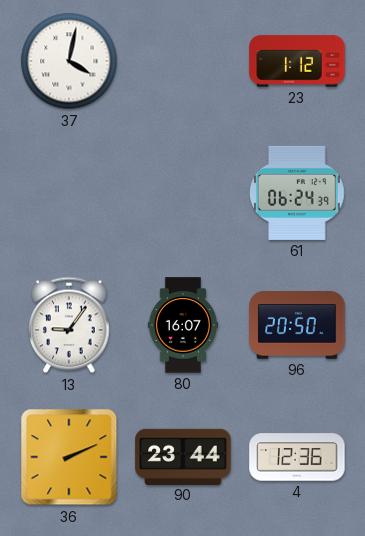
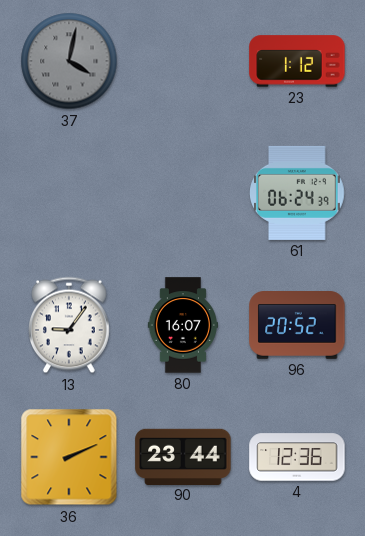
37 dial: white -> grey (69, 61)
96: 20:50 -> 20:52 (297, 326)
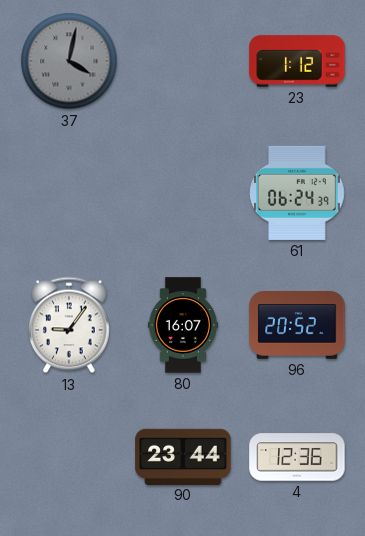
36: 2:11 -> none (69, 457)
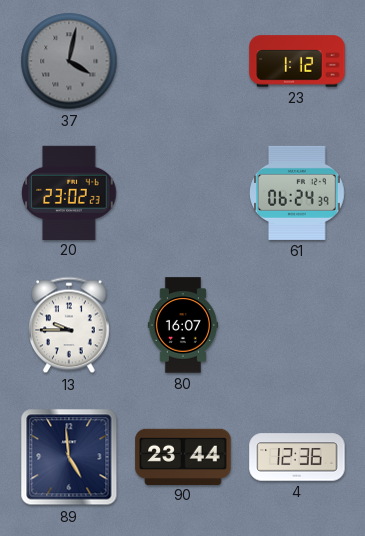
20: none -> 23:02 (69, 192)
13: 9:06 -> 9:45 (70, 325)
96: 20:52 -> none (297, 326)
89: none -> 4:59 (69, 457)
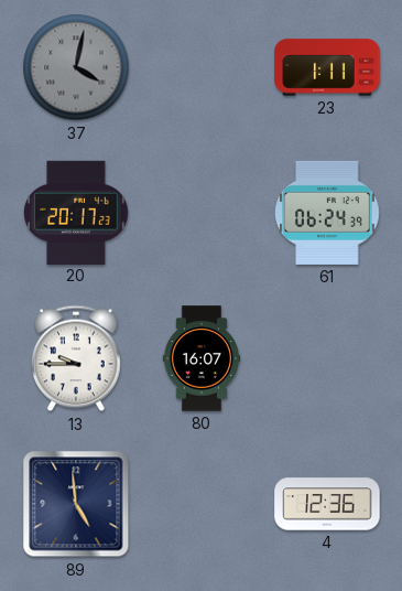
23: 1:12 -> 1:11 (327, 67)
20: 23:02 -> 20:17 (76, 212)
90: 23:44 -> none (183, 456)
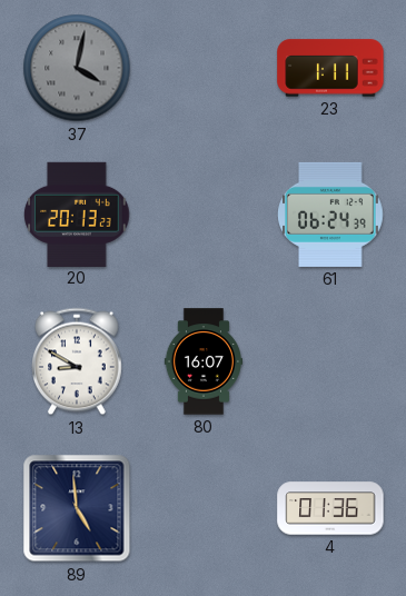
20: 20:17 -> 20:13 (77, 213)
13: 9:45 -> 8:50 (78, 361)
4: 12:36 -> 01:36 (330, 508)
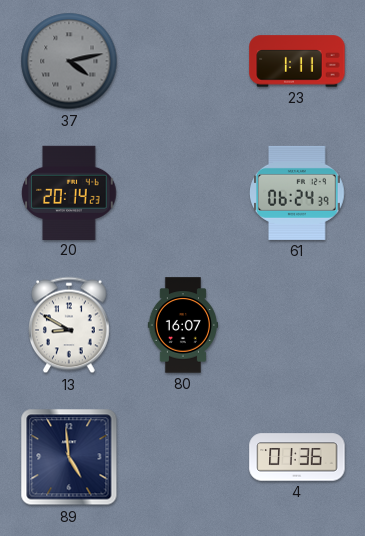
37: 4:02 -> 4:13 (69, 61)
20: 20:13 -> 20:14 (69, 192)
